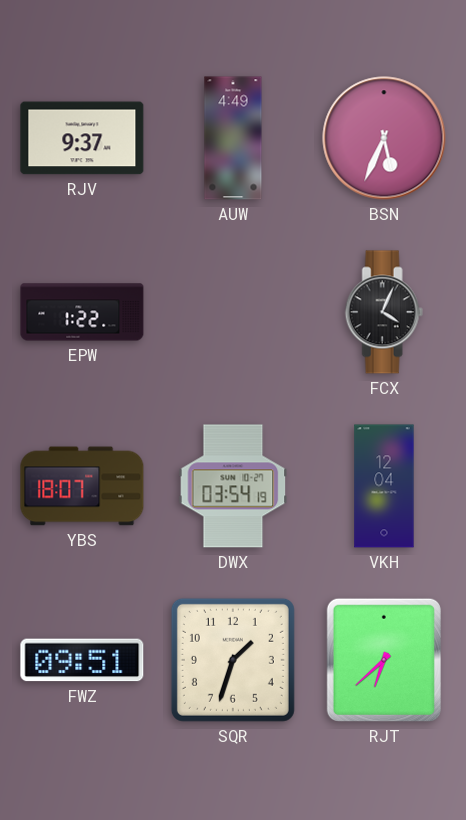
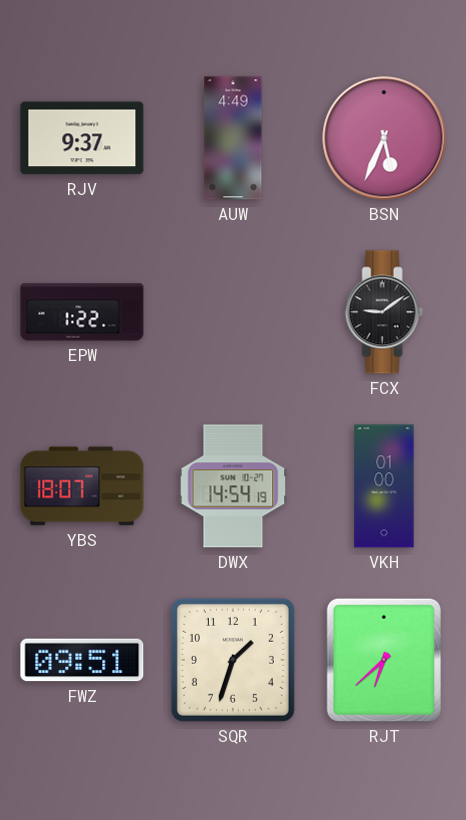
FCX: 4:04 -> 9:09 (384, 312)
DWX: 03:54 -> 14:54 (233, 486)
VKH: 12:04 -> 01:00 (384, 486)
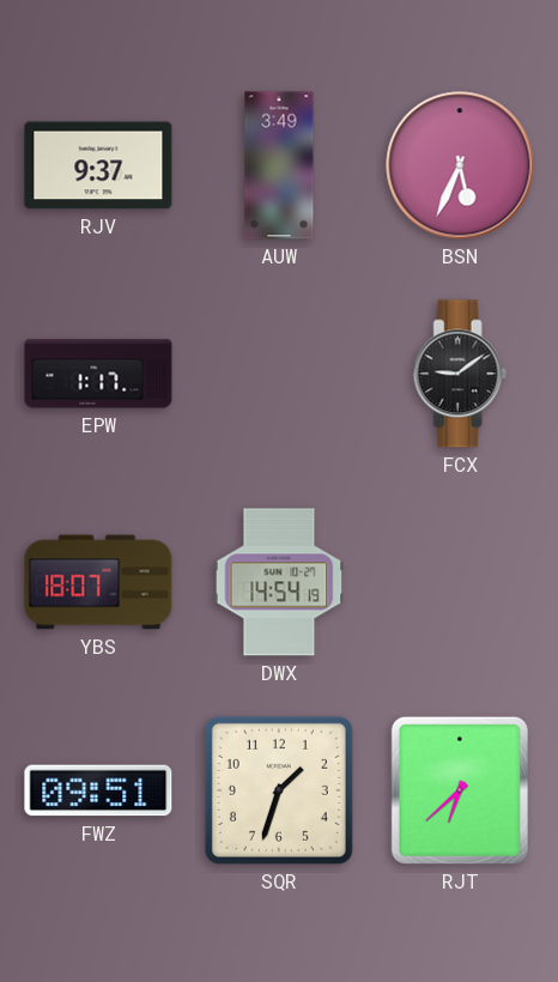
AUW: 4:49 -> 3:49 (279, 165)
EPW: 1:22 -> 1:17 (98, 374)
VKH: 01:00 -> none (384, 486)
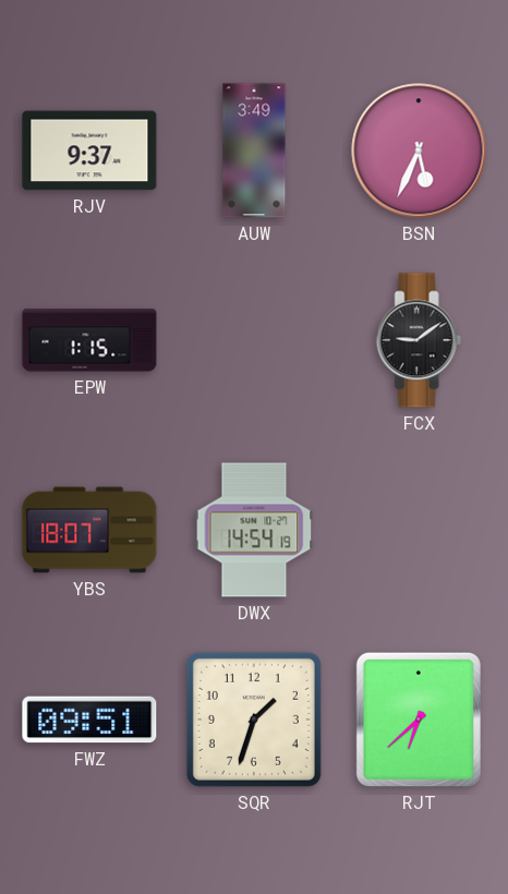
EPW: 1:17 -> 1:15 (89, 340)
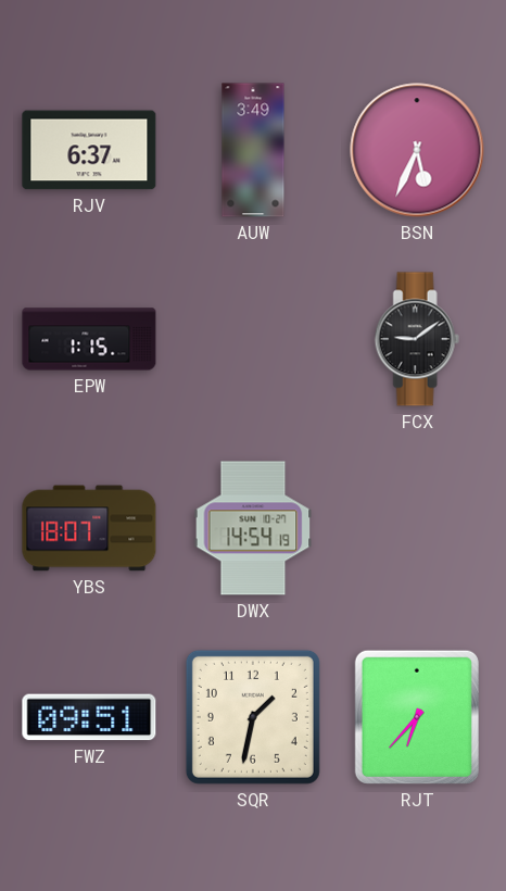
RJV: 9:37 -> 6:37 (89, 150)
SQR: 1:33 -> 1:32 (253, 717)
RJT: 6:38 -> 6:37 (417, 717)
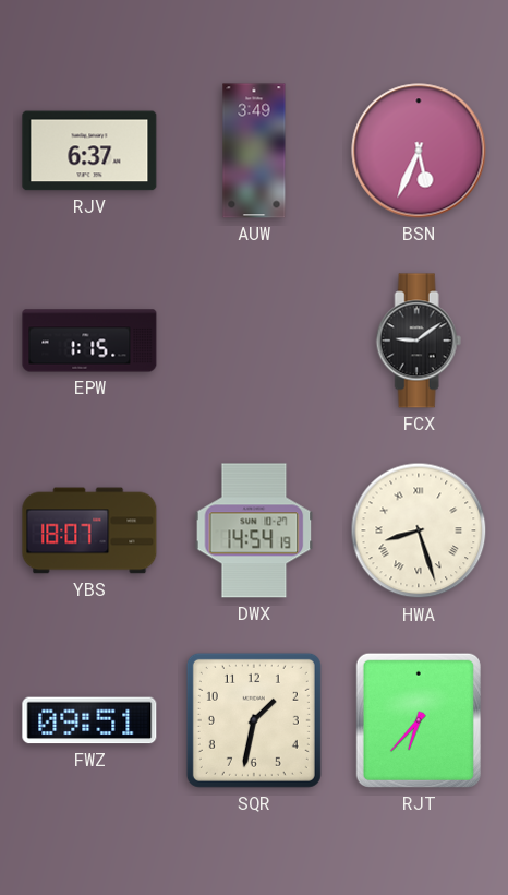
HWA: none -> 8:27 (419, 530)
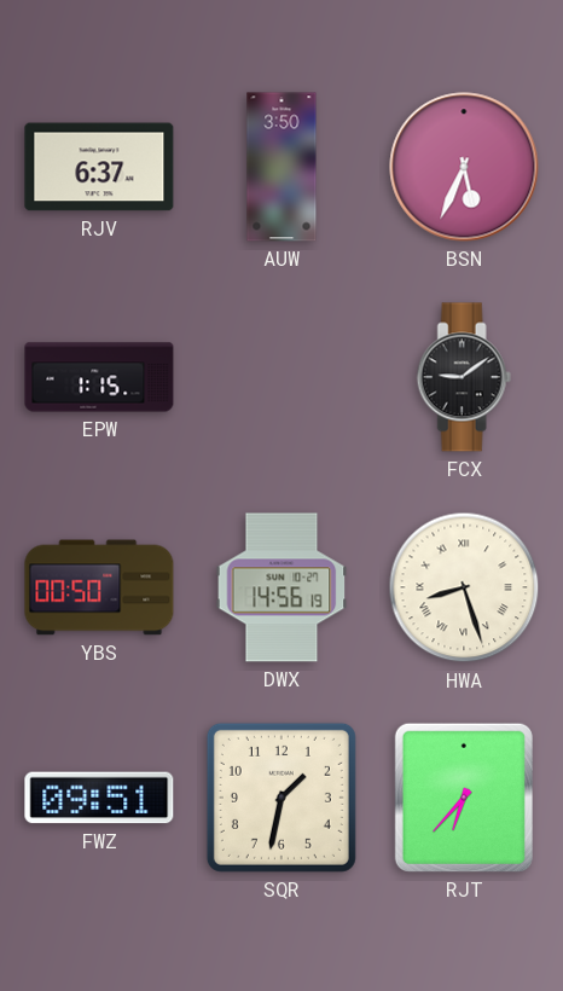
AUW: 3:49 -> 3:50 (281, 167)
YBS: 18:07 -> 00:50 (99, 587)
DWX: 14:54 -> 14:56 (281, 587)
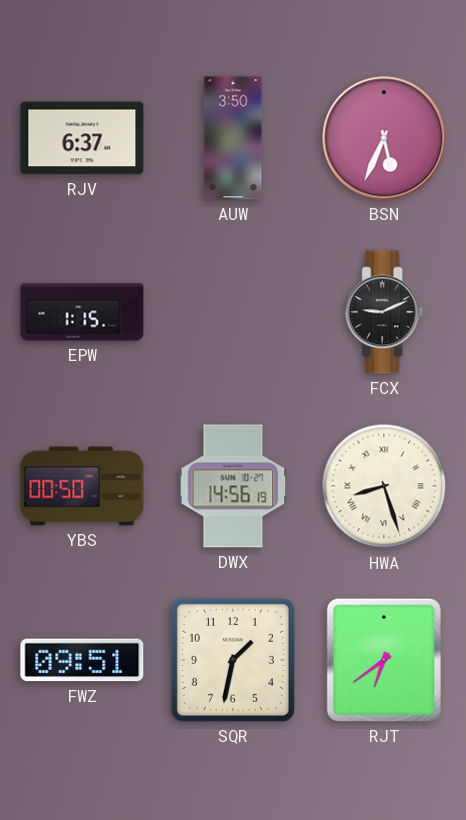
FCX: 9:09 -> 9:11 (384, 312)
RJT: 6:37 -> 6:39 (384, 660)
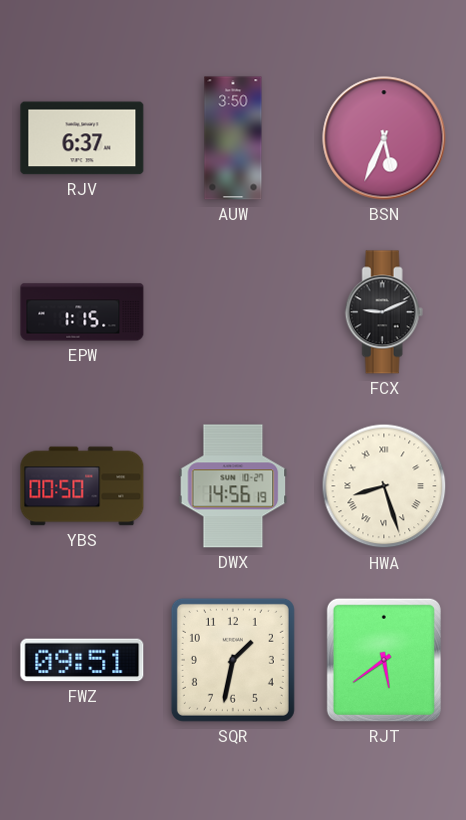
RJT: 6:39 -> 5:39 (384, 660)
